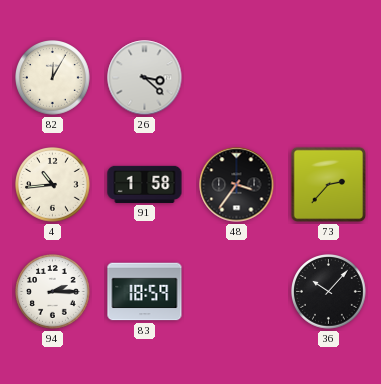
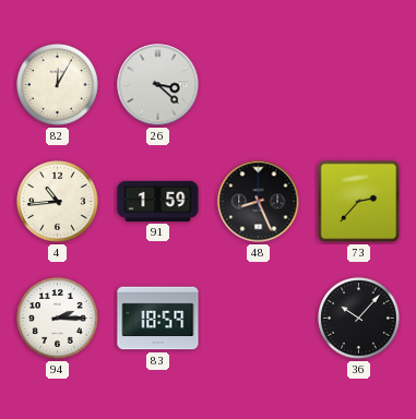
91: 1:58 -> 1:59 (158, 201)
48: 3:36 -> 8:26 (259, 202)
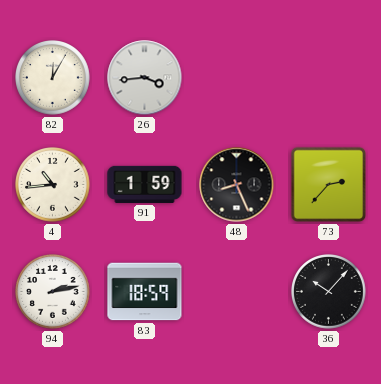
26: 3:22 -> 3:44 (145, 78)
94: 2:15 -> 2:13 (53, 292)
